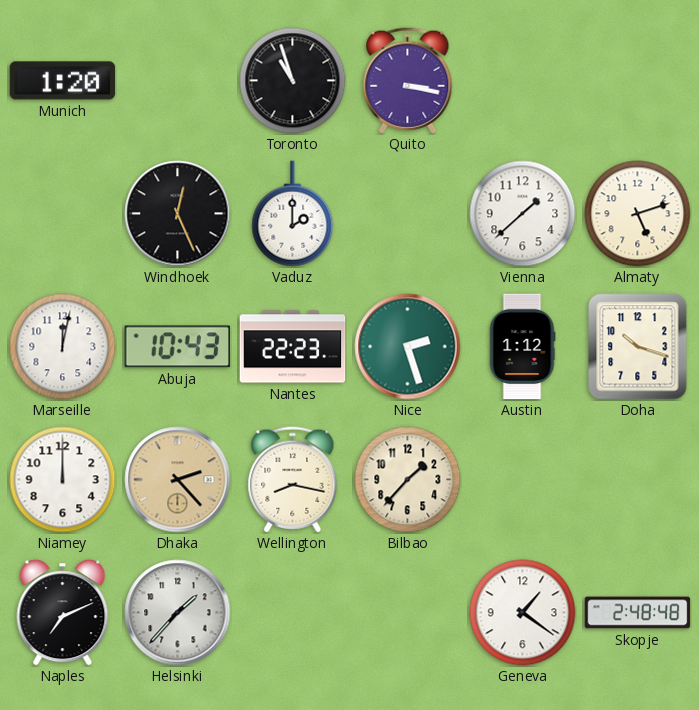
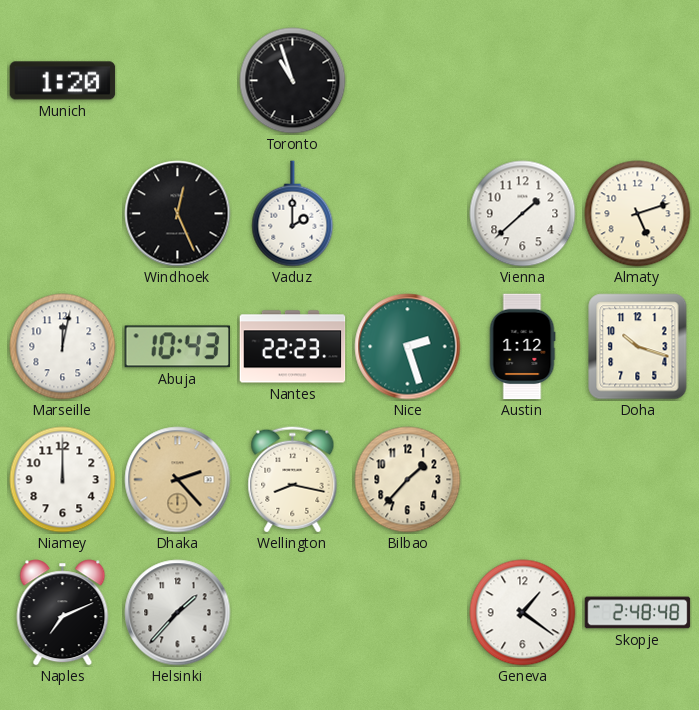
Quito: 3:17 -> none (408, 81)
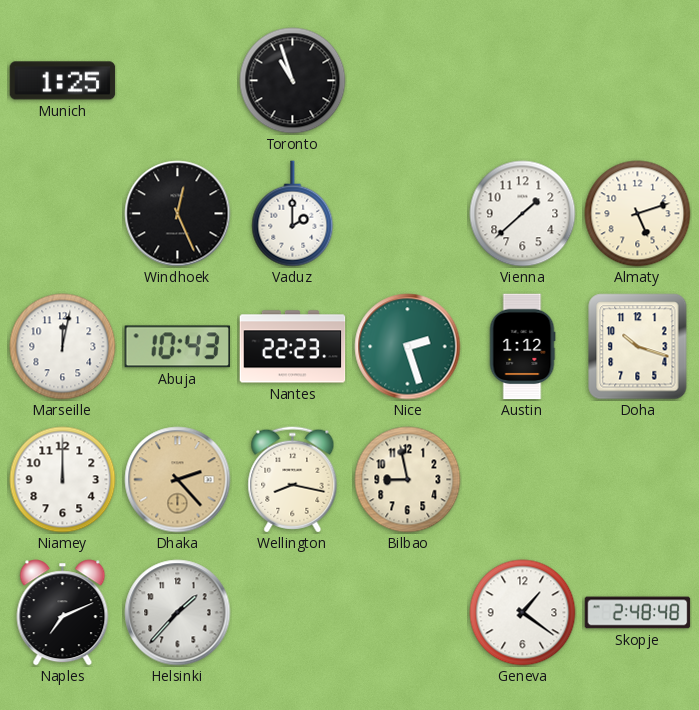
Munich: 1:20 -> 1:25 (63, 81)
Bilbao: 1:37 -> 8:58 (408, 480)
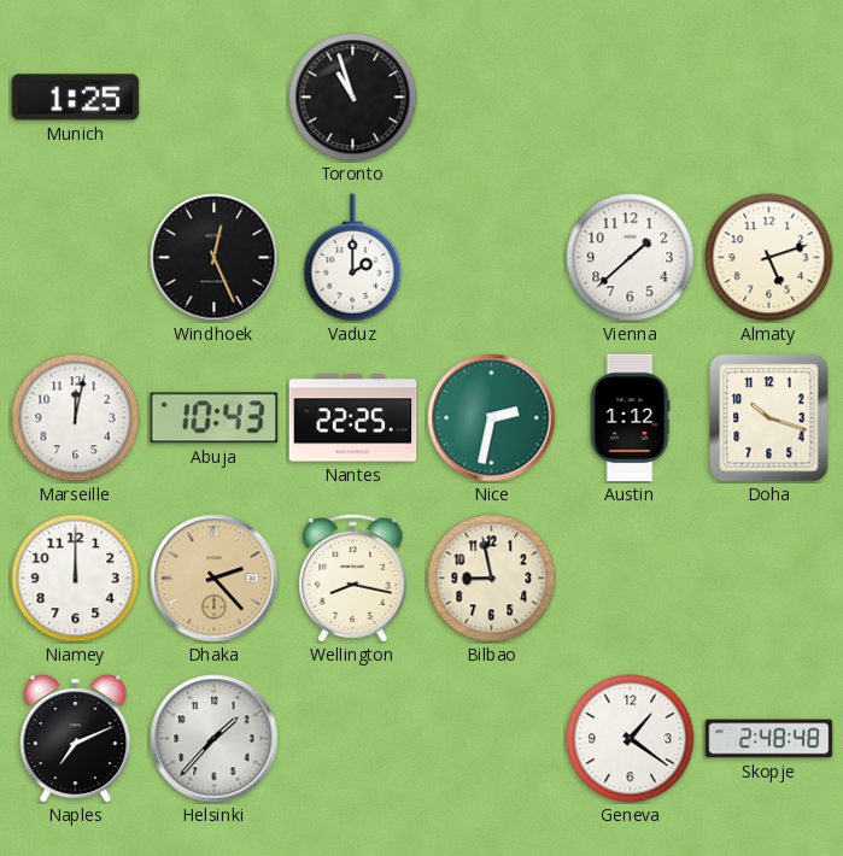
Nantes: 22:23 -> 22:25 (353, 418)
Nice: 2:27 -> 2:32 (492, 418)
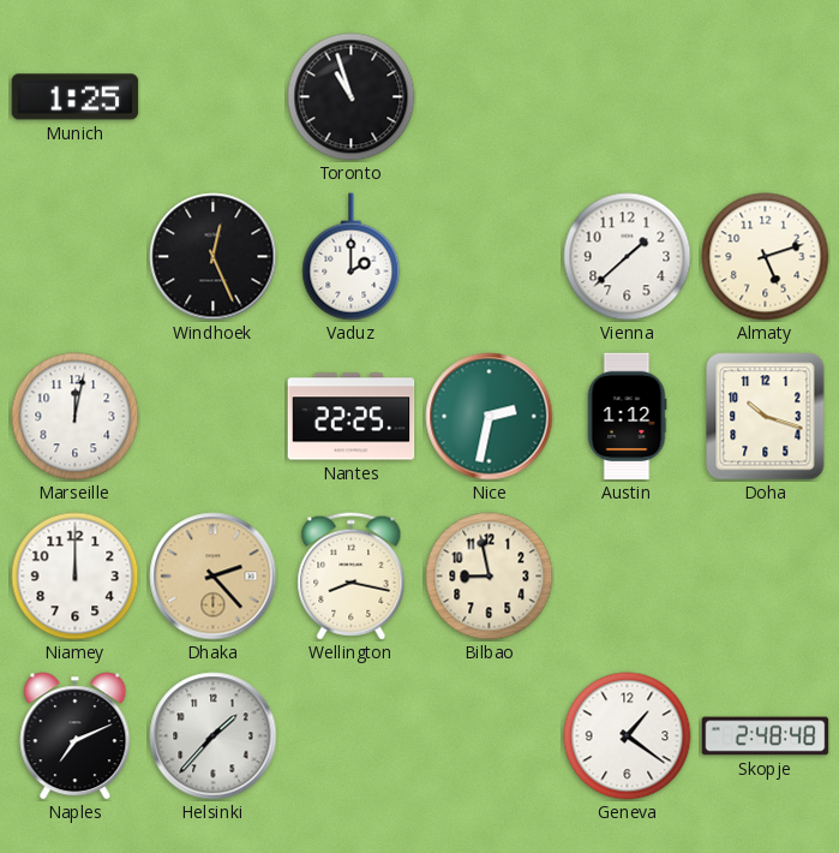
Abuja: 10:43 -> none (215, 418)
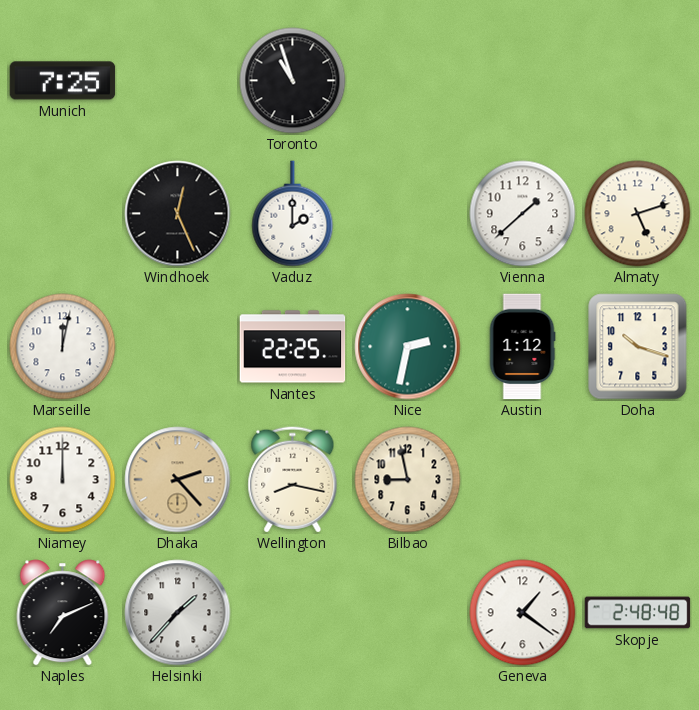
Munich: 1:25 -> 7:25 (63, 81)
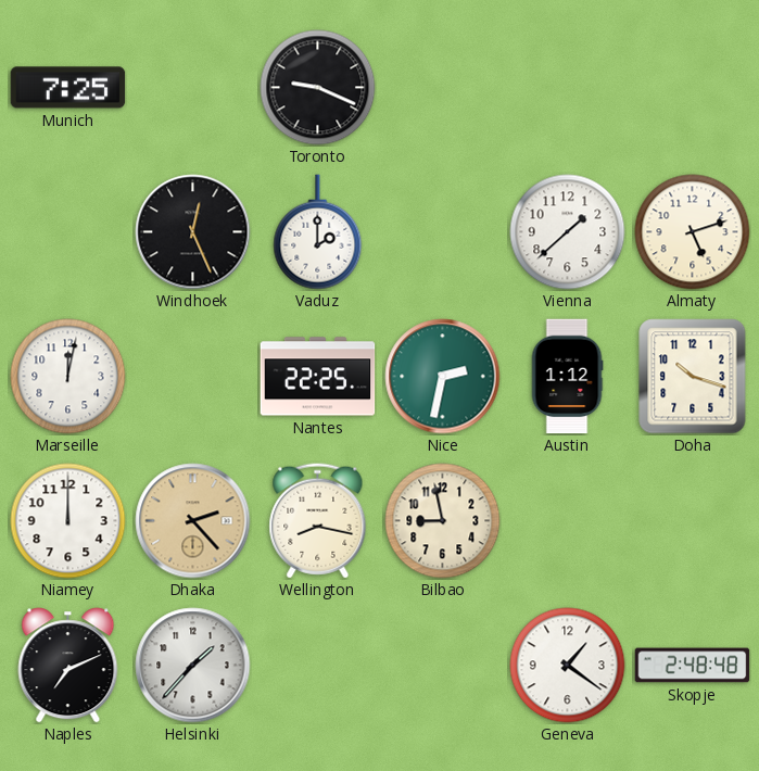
Toronto: 10:57 -> 9:19 (318, 88)
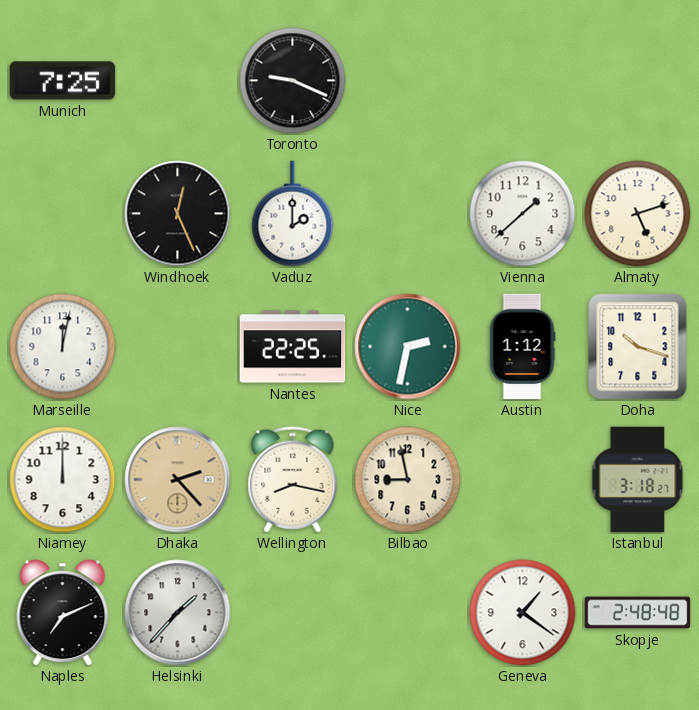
Istanbul: none -> 3:18 (638, 480)
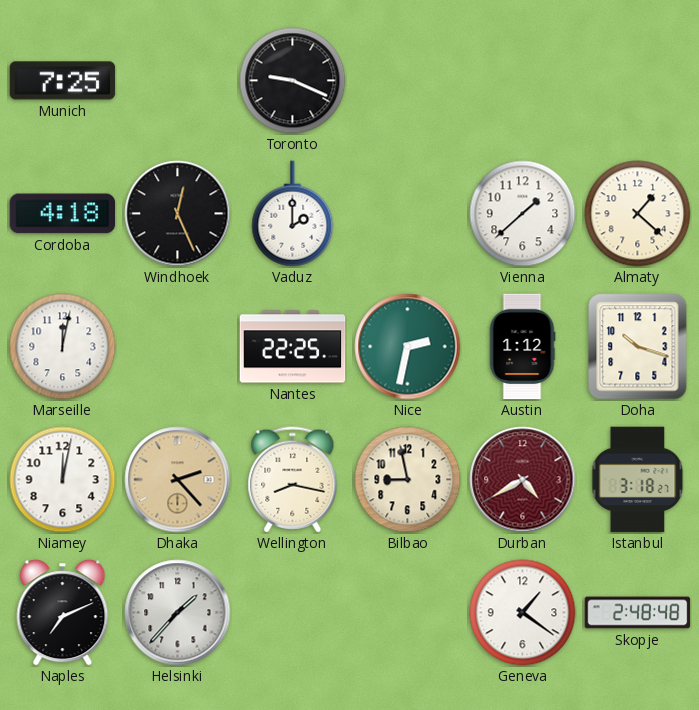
Cordoba: none -> 4:18 (63, 214)
Almaty: 5:12 -> 1:22 (638, 214)
Niamey: 12:00 -> 12:02 (63, 480)
Durban: none -> 4:40 (523, 480)
